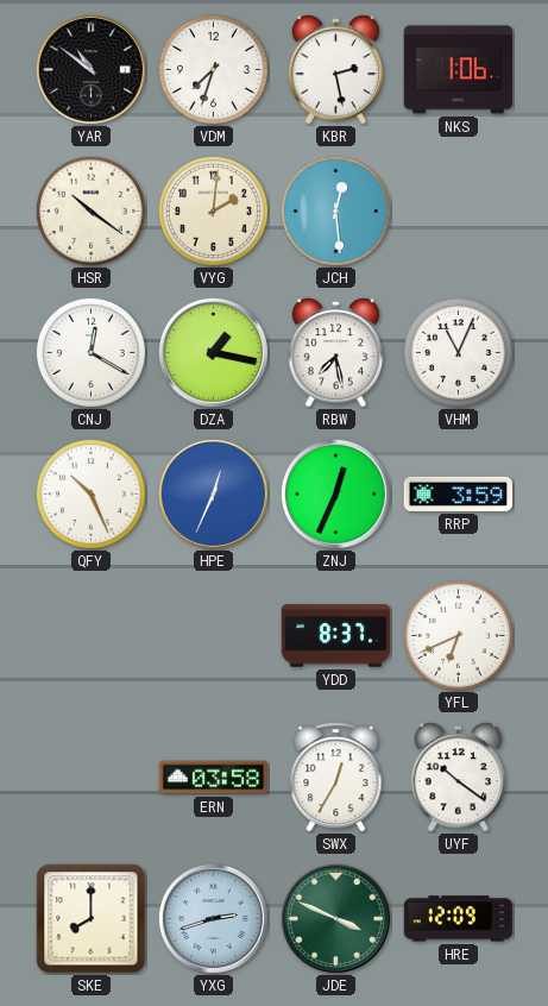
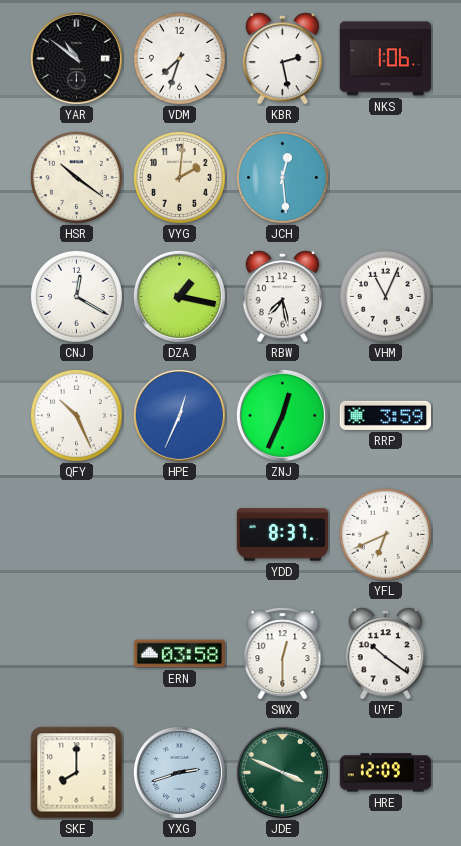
SWX: 12:35 -> 12:30 (283, 654)
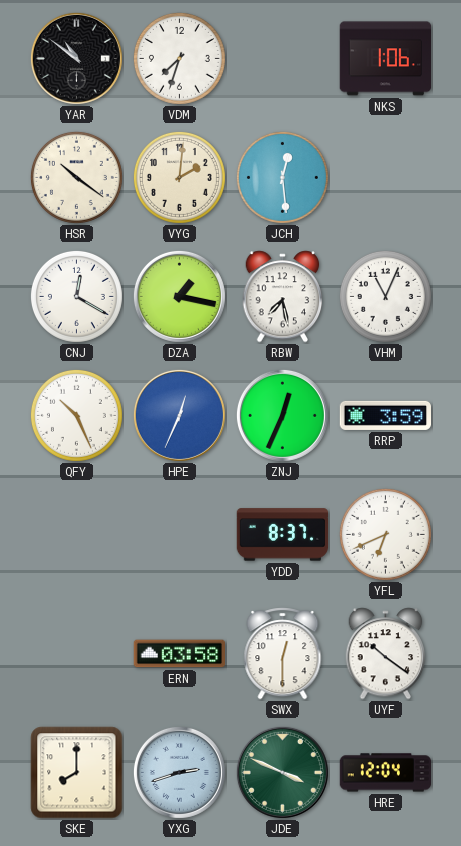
KBR: 2:28 -> none (283, 59)
HRE: 12:09 -> 12:04 (386, 773)
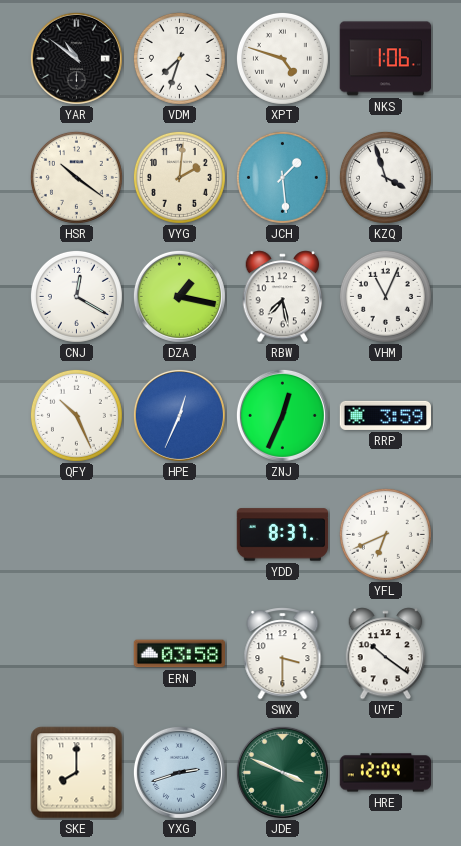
XPT: none -> 4:48 (282, 58)
JCH: 12:29 -> 1:29 (282, 177)
KZQ: none -> 3:57 (385, 177)
SWX: 12:30 -> 3:30 (283, 654)
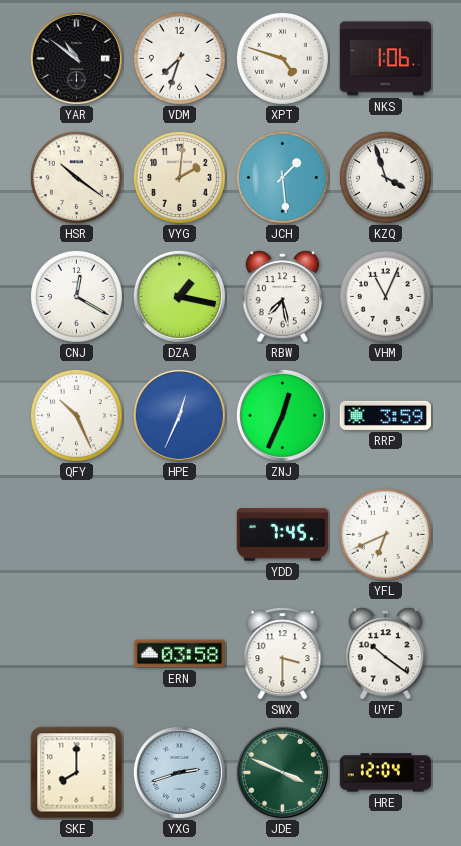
YDD: 8:37 -> 7:45 (283, 535)
